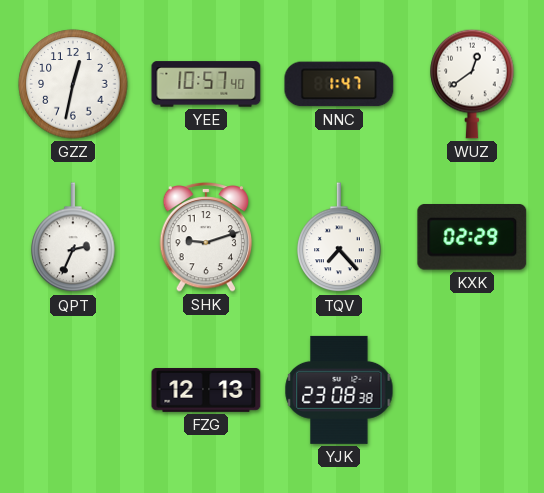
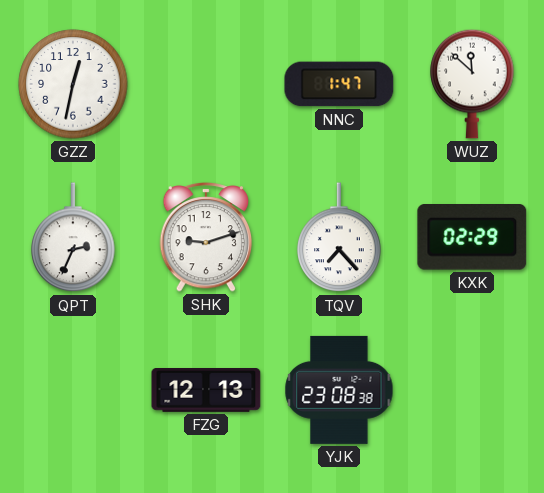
YEE: 10:57 -> none (206, 84)
WUZ: 12:39 -> 11:52 (472, 84)
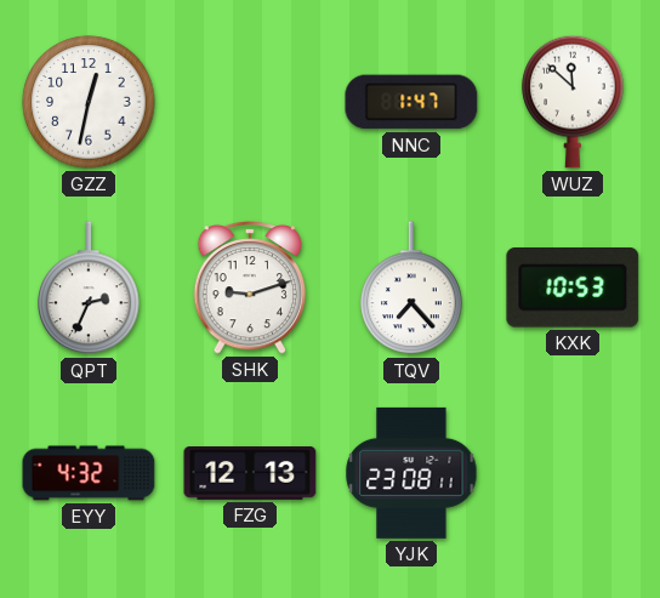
KXK: 02:29 -> 10:53 (573, 289)
EYY: none -> 4:32 (89, 473)
YJK: 23:08:38 -> 23:08:11 (411, 473)
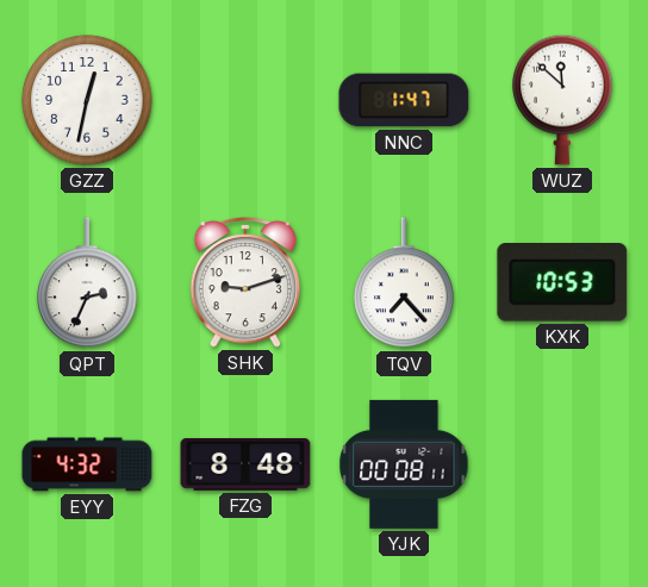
FZG: 12:13 -> 8:48 (245, 466)
YJK: 23:08 -> 00:08 (404, 464)
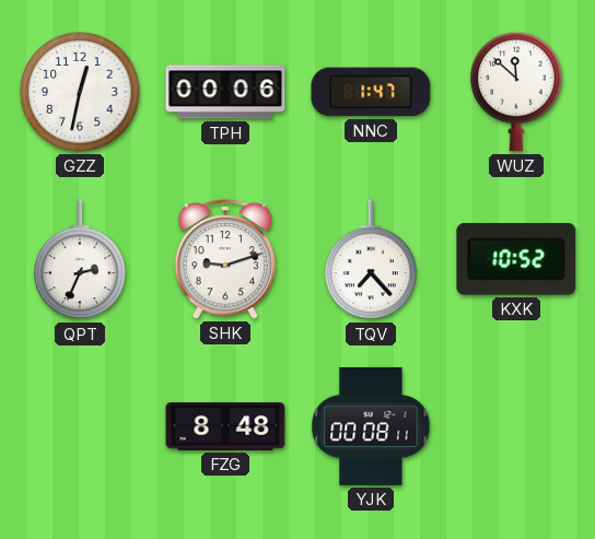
TPH: none -> 00:06 (225, 92)
KXK: 10:53 -> 10:52 (516, 260)
EYY: 4:32 -> none (87, 464)
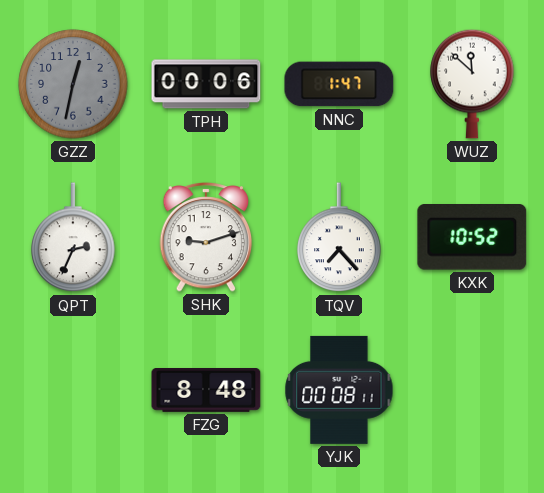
GZZ dial: white -> grey (73, 84)
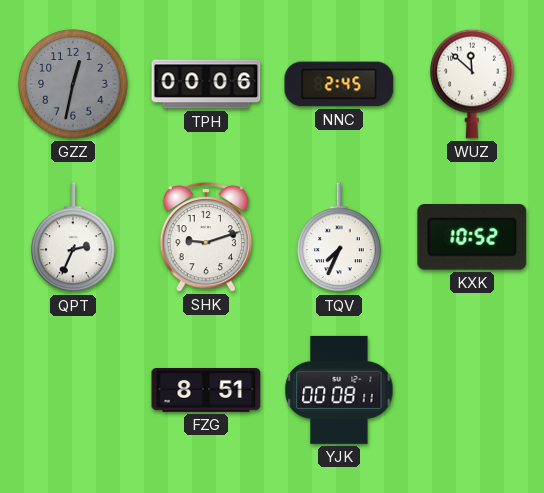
NNC: 1:47 -> 2:45 (339, 84)
TQV: 7:23 -> 7:34 (339, 238)
FZG: 8:48 -> 8:51 (206, 391)
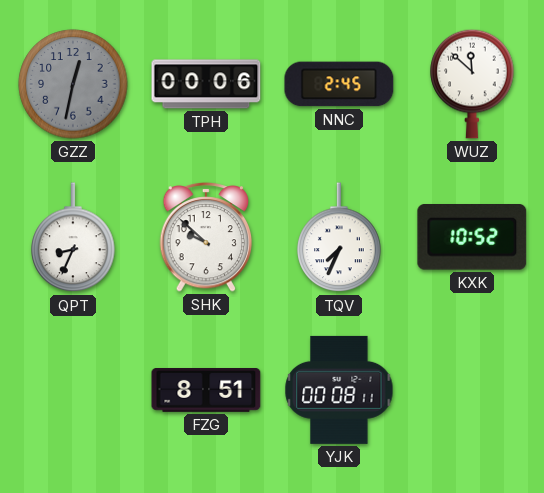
QPT: 2:34 -> 8:34 (73, 238)
SHK: 9:12 -> 9:52 (206, 237)
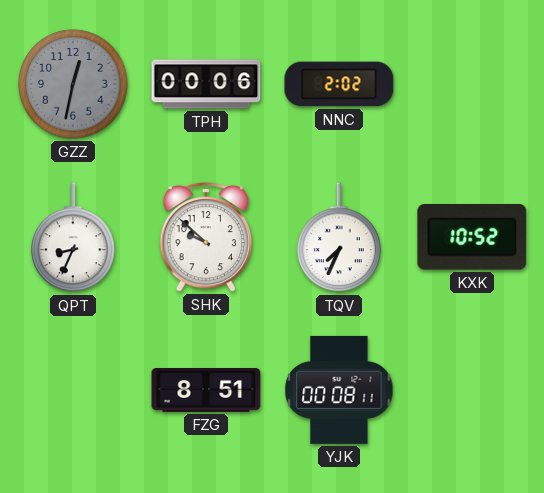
NNC: 2:45 -> 2:02 (339, 84)
WUZ: 11:52 -> none (472, 84)
